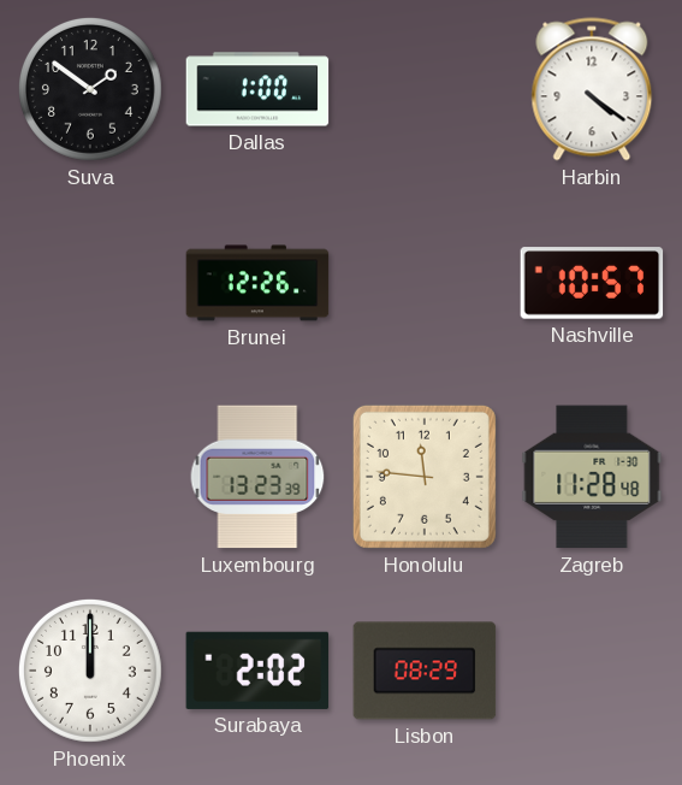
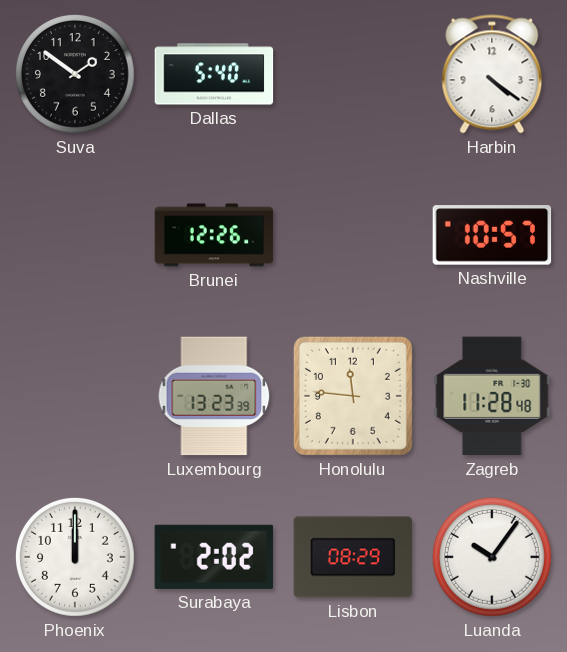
Dallas: 1:00 -> 5:40 (214, 74)
Luanda: none -> 10:06 (493, 558)
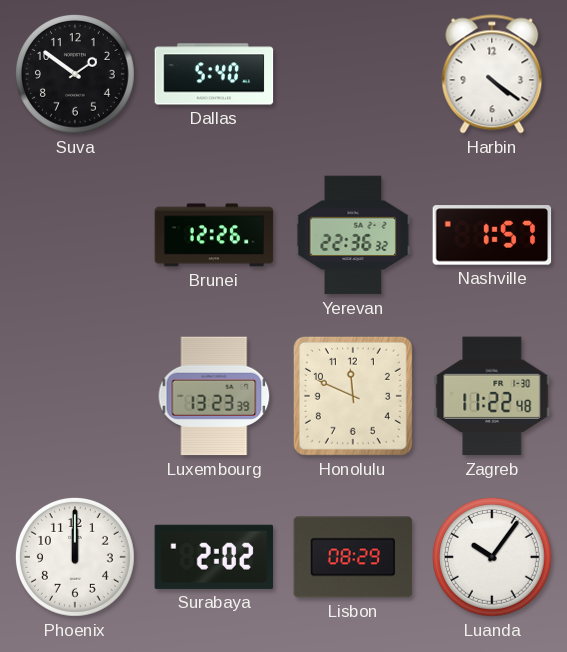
Yerevan: none -> 22:36 (353, 235)
Nashville: 10:57 -> 1:57 (492, 235)
Honolulu: 11:46 -> 11:49 (353, 396)
Zagreb: 11:28 -> 11:22 (492, 396)
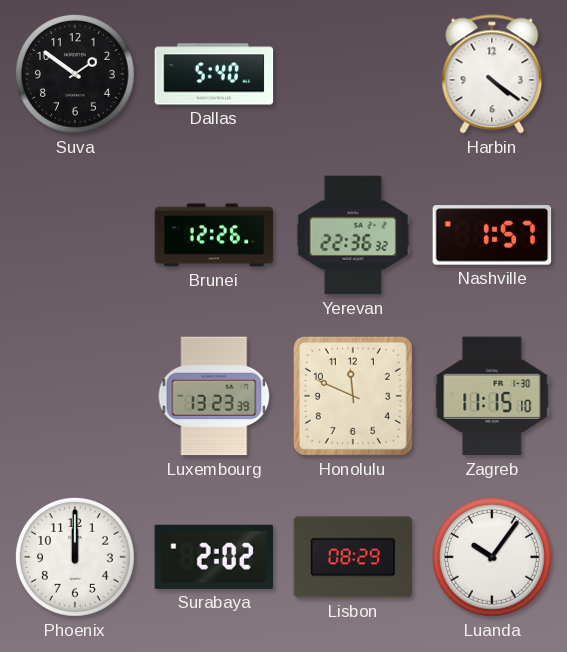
Zagreb: 11:22 -> 11:15 (492, 396)
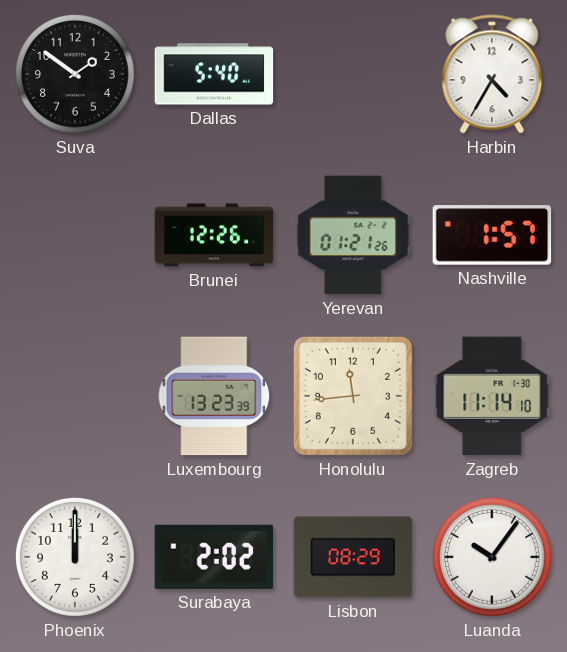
Harbin: 4:21 -> 4:35 (492, 74)
Yerevan: 22:36 -> 01:21 (353, 235)
Honolulu: 11:49 -> 11:44 (353, 396)
Zagreb: 11:15 -> 11:14 (492, 396)
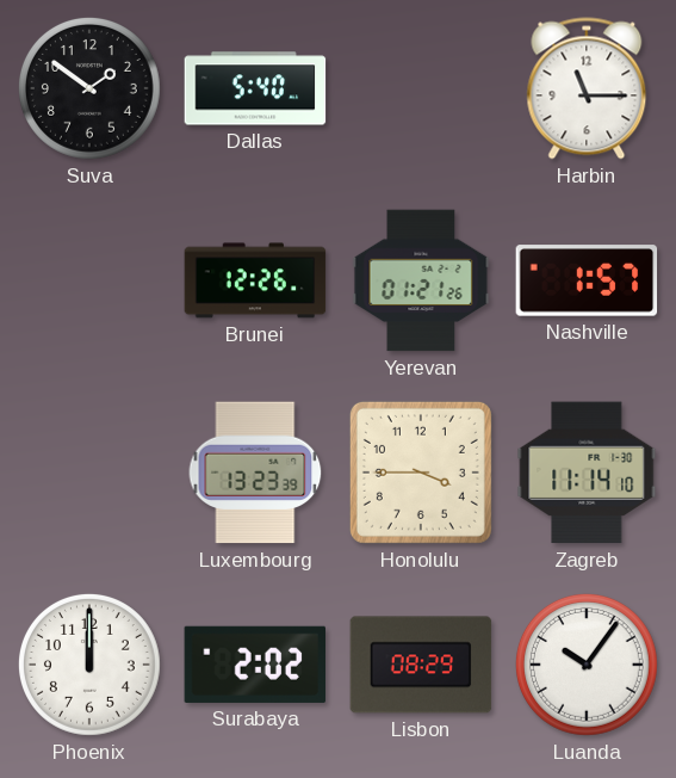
Harbin: 4:35 -> 11:15 (587, 88)
Honolulu: 11:44 -> 3:45 (421, 473)
